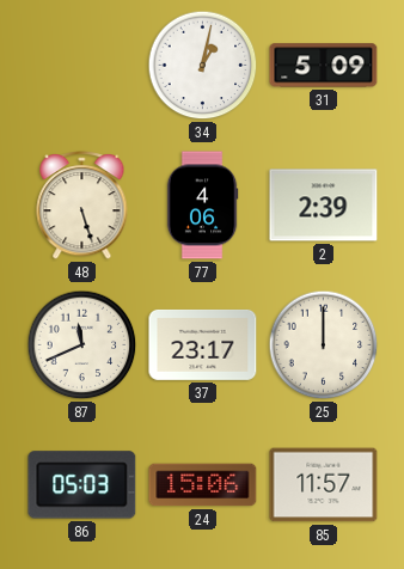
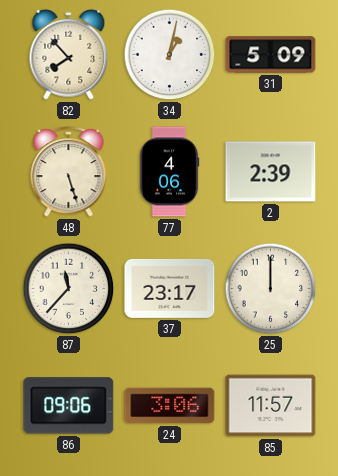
82: none -> 7:53 (69, 54)
87: 11:41 -> 11:37 (69, 289)
86: 05:03 -> 09:06 (69, 406)
24: 15:06 -> 3:06 (170, 406)
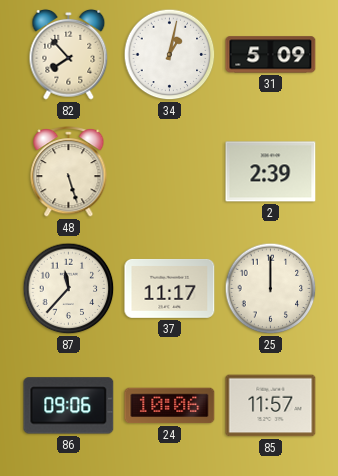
77: 4:06 -> none (169, 172)
37: 23:17 -> 11:17 (170, 288)
24: 3:06 -> 10:06 (170, 406)
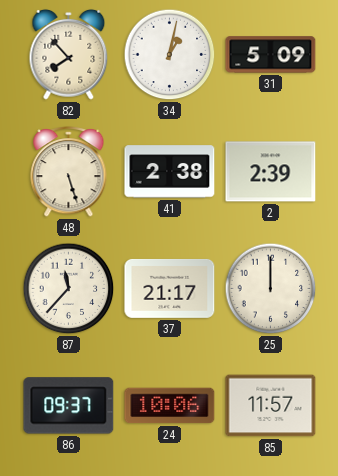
41: none -> 2:38 (170, 172)
37: 11:17 -> 21:17 (170, 288)
86: 09:06 -> 09:37 (69, 406)
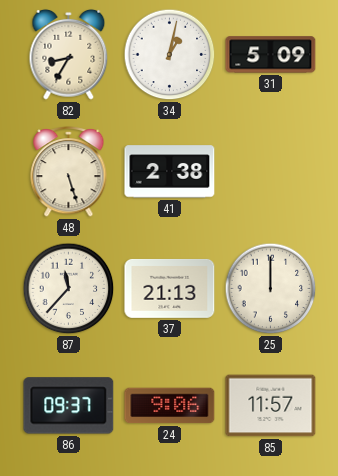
82: 7:53 -> 8:35 (69, 54)
2: 2:39 -> none (271, 172)
37: 21:17 -> 21:13 (170, 288)
24: 10:06 -> 9:06 (170, 406)
